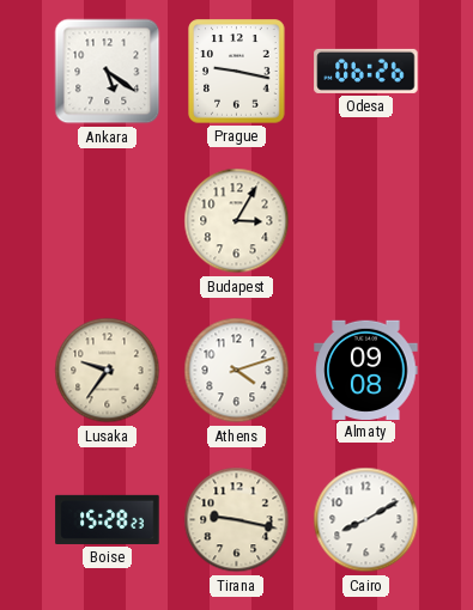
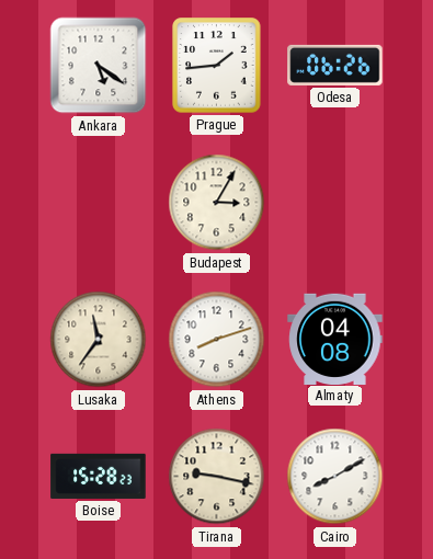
Prague: 9:17 -> 1:44 (217, 66)
Lusaka: 9:36 -> 11:36 (99, 340)
Athens: 4:12 -> 8:12 (217, 340)
Almaty: 09:08 -> 04:08 (335, 339)
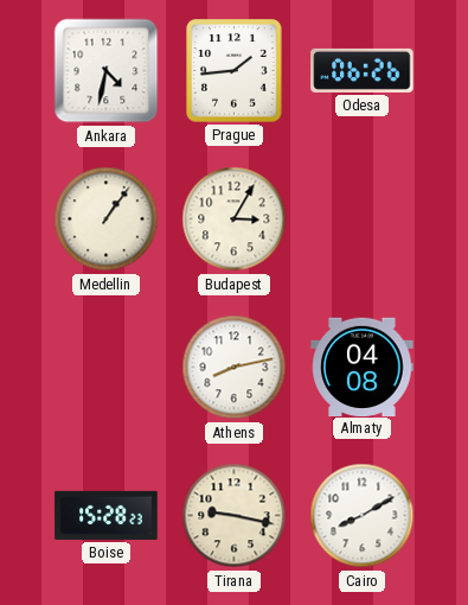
Ankara: 5:21 -> 4:32 (107, 71)
Medellin: none -> 1:06 (107, 219)
Lusaka: 11:36 -> none (99, 340)
Athens: 8:12 -> 8:13 (235, 368)
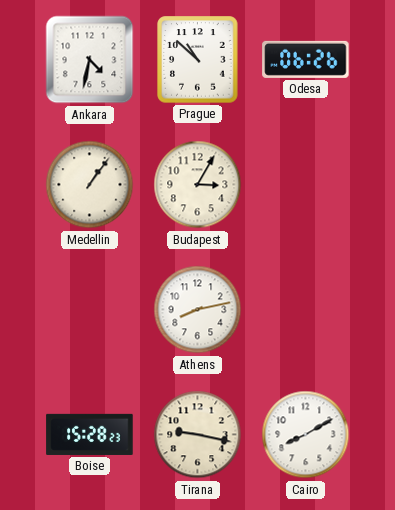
Prague: 1:44 -> 10:52 (198, 60)
Almaty: 04:08 -> none (363, 367)
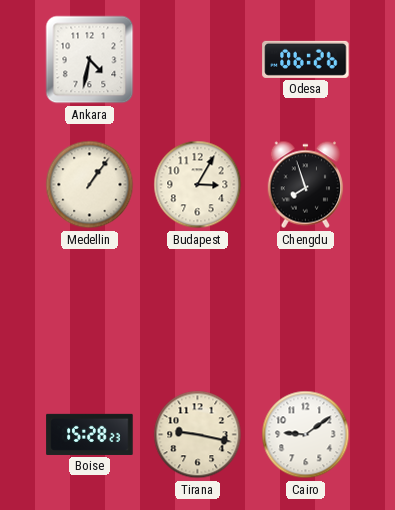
Prague: 10:52 -> none (198, 60)
Chengdu: none -> 7:57 (306, 185)
Athens: 8:13 -> none (198, 310)
Cairo: 8:10 -> 9:09 (306, 435)
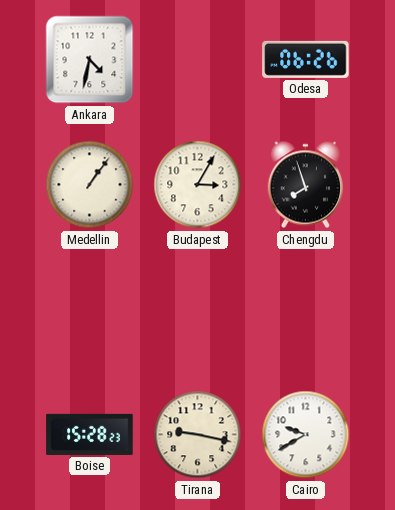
Cairo: 9:09 -> 9:40 (306, 435)
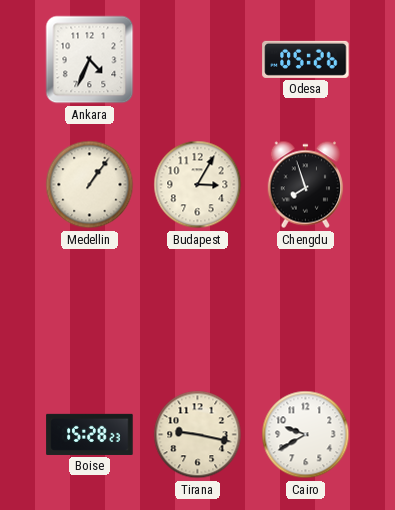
Ankara: 4:32 -> 4:34 (90, 60)
Odesa: 06:26 -> 05:26 (306, 59)
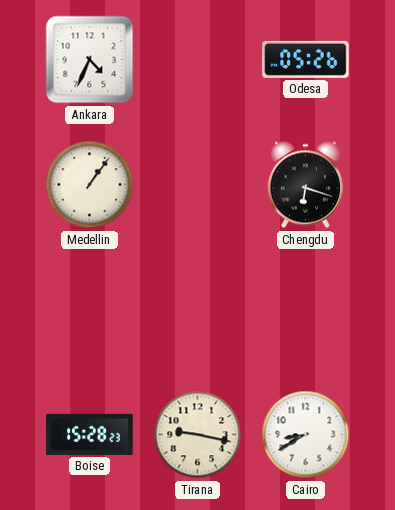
Budapest: 3:05 -> none (198, 185)
Chengdu: 7:57 -> 6:18 (306, 185)
Cairo: 9:40 -> 8:40 (306, 435)
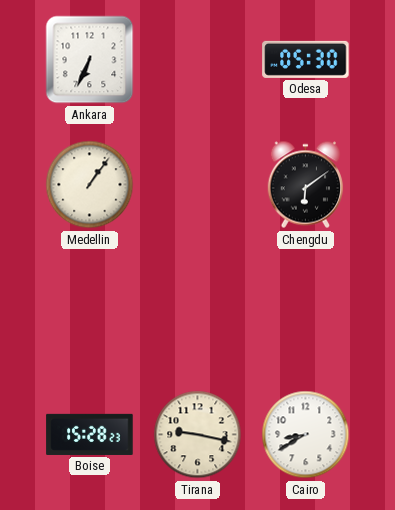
Ankara: 4:34 -> 6:34 (90, 60)
Odesa: 05:26 -> 05:30 (306, 59)
Chengdu: 6:18 -> 6:09 (306, 185)
